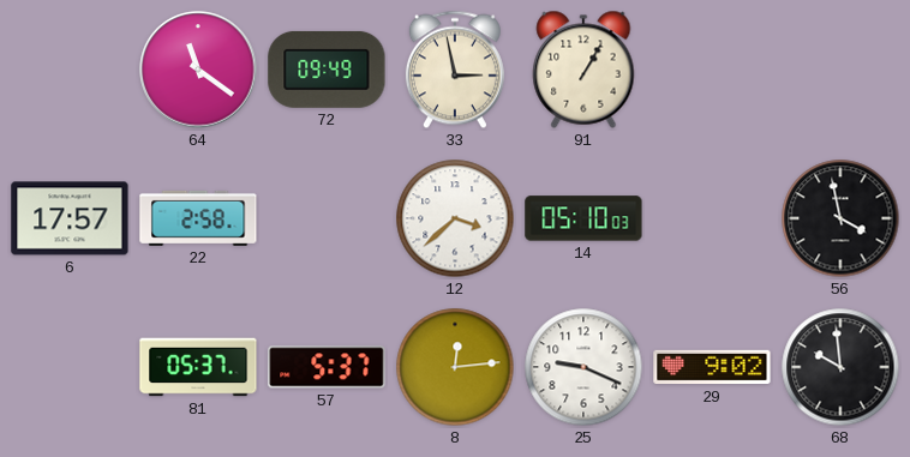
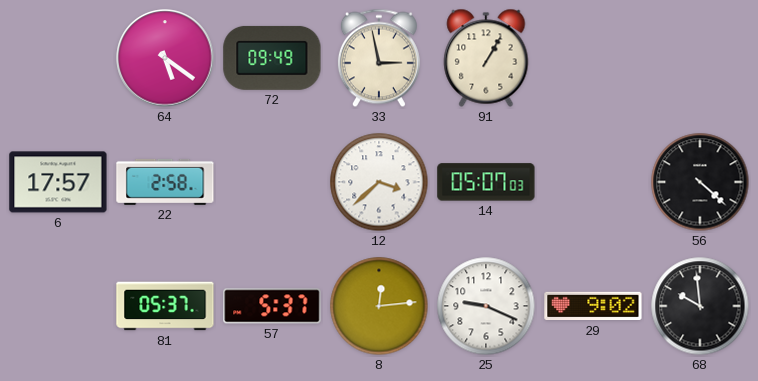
64: 11:21 -> 5:21 (165, 58)
14: 05:10 -> 05:07 (486, 182)
56: 3:58 -> 4:22 (700, 182)
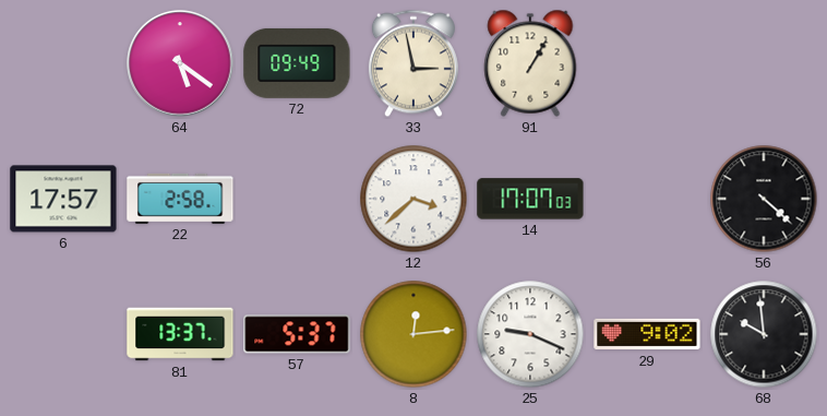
14: 05:07 -> 17:07 (530, 199)
81: 05:37 -> 13:37 (180, 334)
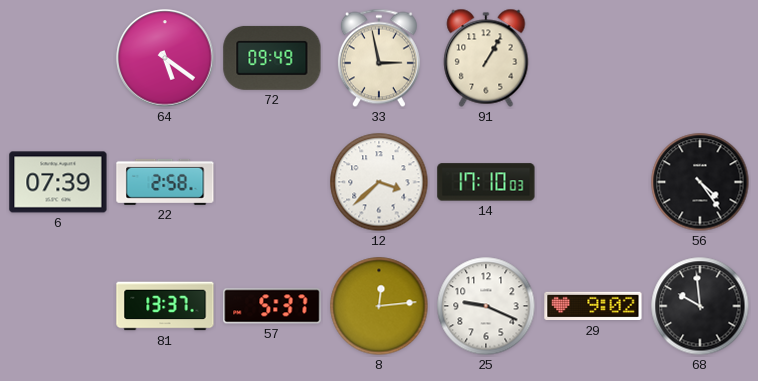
6: 17:57 -> 07:39 (58, 182)
14: 17:07 -> 17:10 (486, 182)
56: 4:22 -> 4:24 (700, 182)
